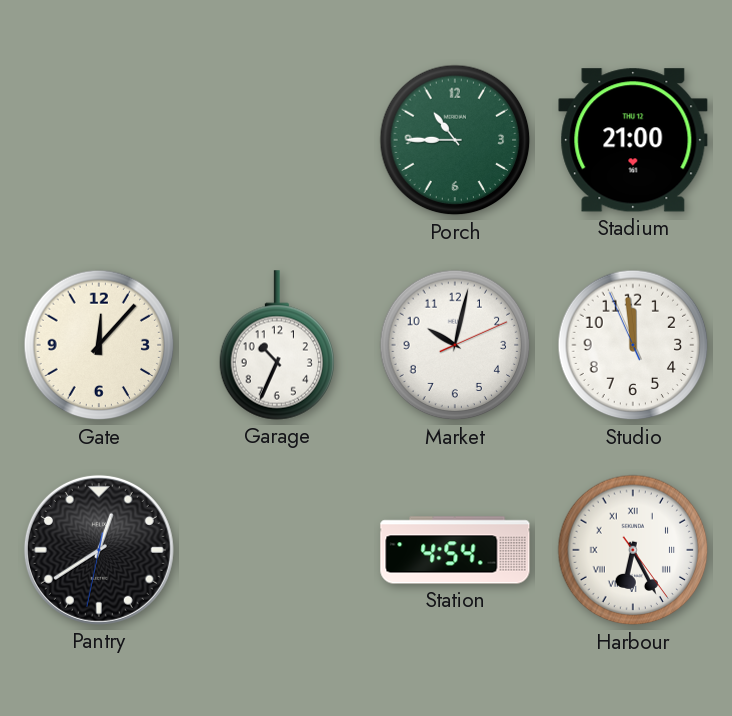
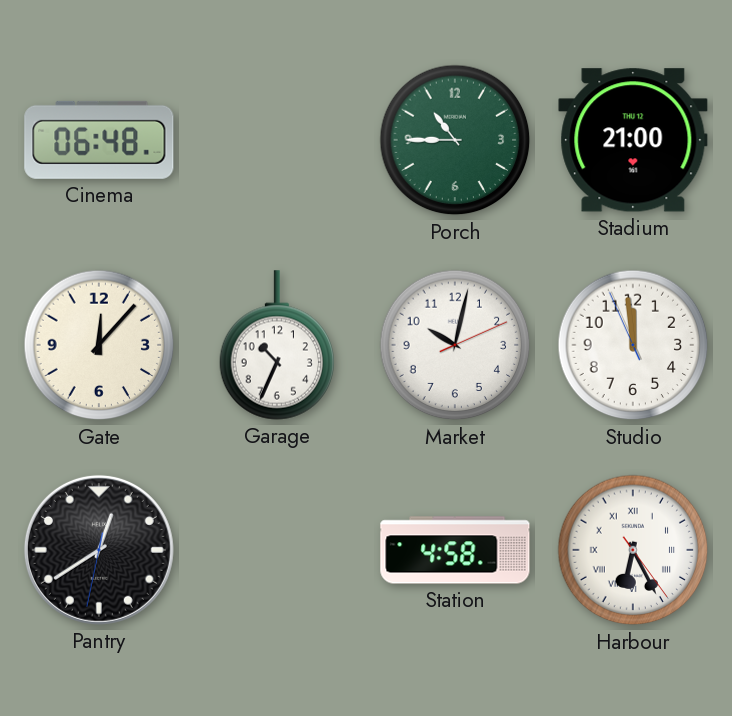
Cinema: none -> 06:48 (99, 140)
Station: 4:54 -> 4:58 (455, 550)
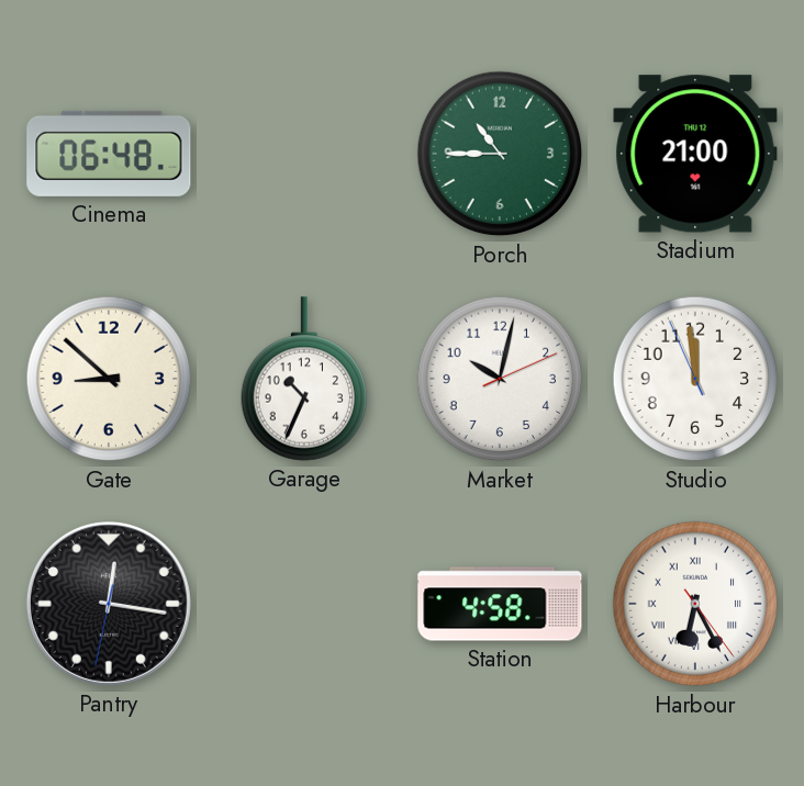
Gate: 12:07 -> 8:52 (109, 379)
Pantry: 12:39 -> 12:16 (109, 604)
